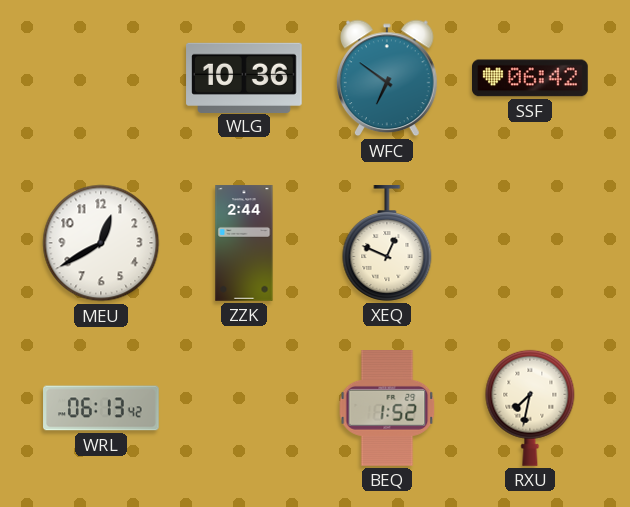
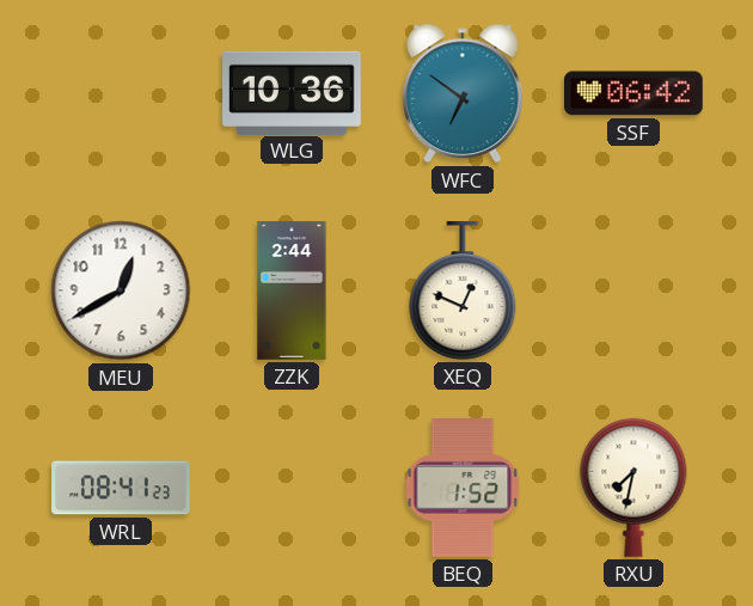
WRL: 06:13 -> 08:41 (121, 488)
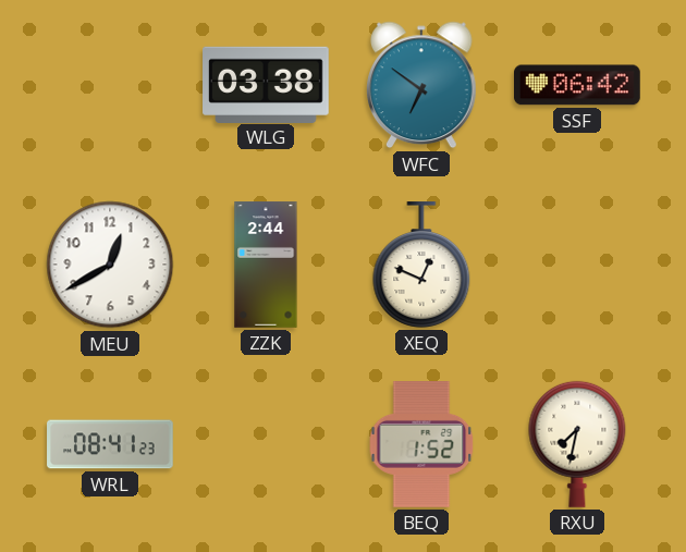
WLG: 10:36 -> 03:38 (266, 84)
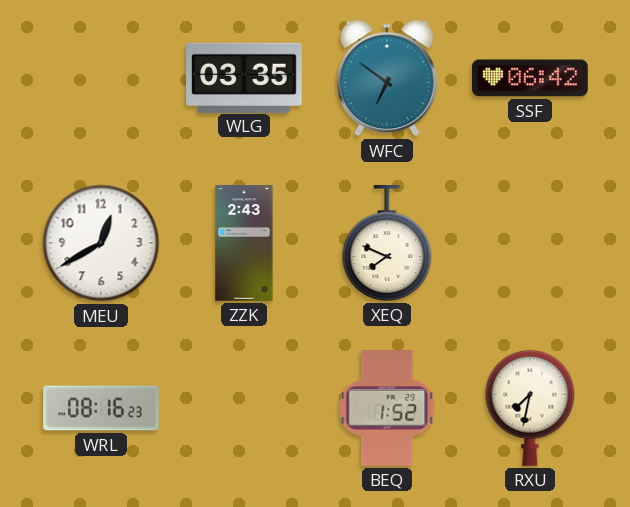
WLG: 03:38 -> 03:35 (244, 77)
ZZK: 2:44 -> 2:43 (244, 243)
XEQ: 12:49 -> 7:49 (387, 243)
WRL: 08:41 -> 08:16 (101, 408)
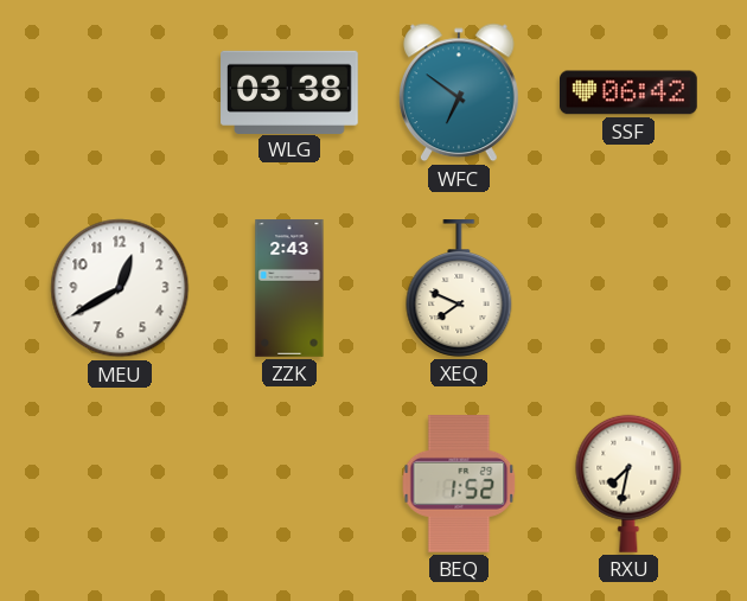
WLG: 03:35 -> 03:38 (289, 91)
WRL: 08:16 -> none (101, 408)
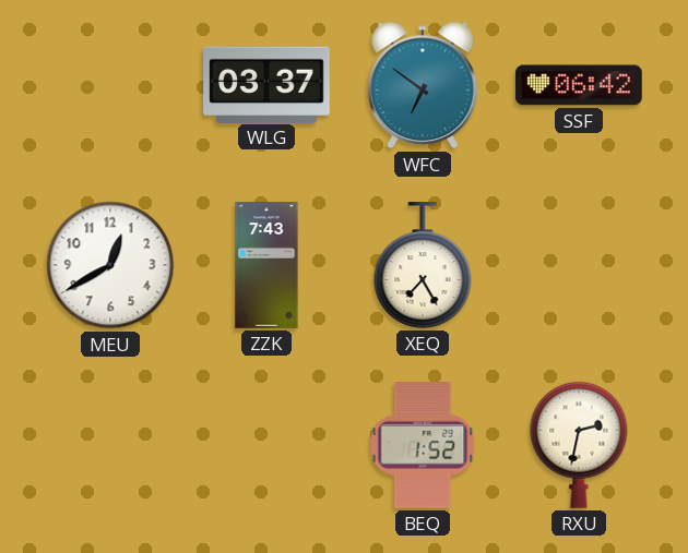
WLG: 03:38 -> 03:37 (266, 84)
ZZK: 2:43 -> 7:43 (266, 265)
XEQ: 7:49 -> 7:25 (423, 265)
RXU: 7:32 -> 2:32 (579, 445)
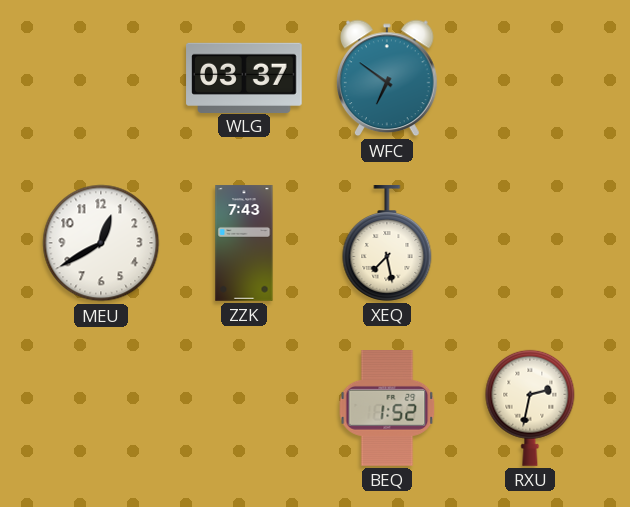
SSF: 06:42 -> none (580, 85)
XEQ: 7:25 -> 7:28 (387, 243)
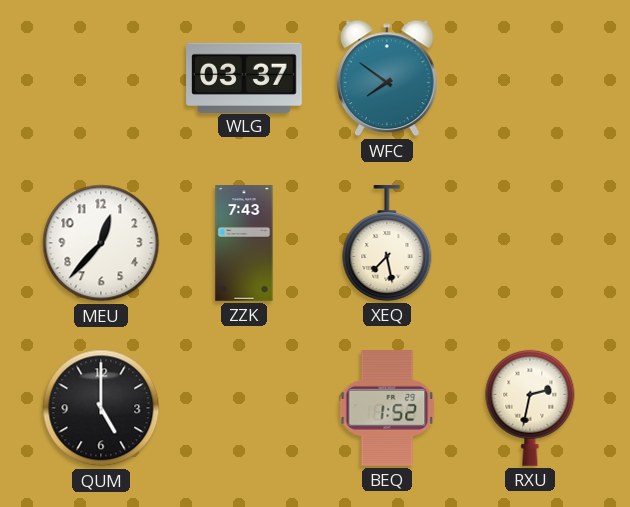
WFC: 6:51 -> 7:51 (388, 78)
MEU: 12:40 -> 12:37 (101, 243)
QUM: none -> 5:00 (101, 408)
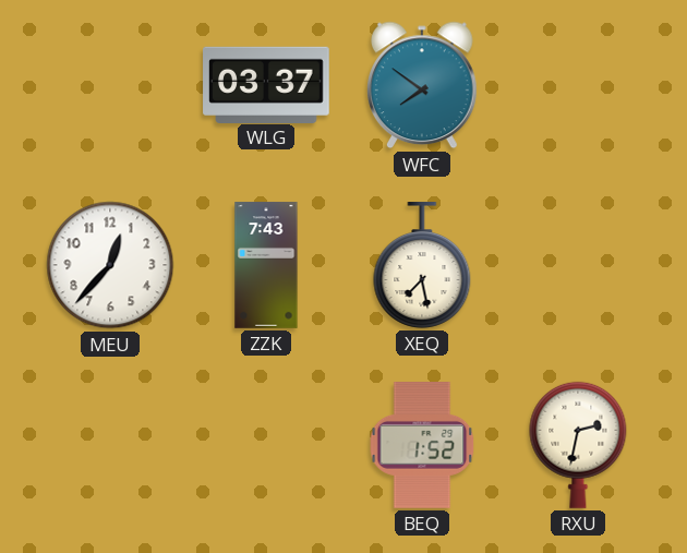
QUM: 5:00 -> none (101, 408)
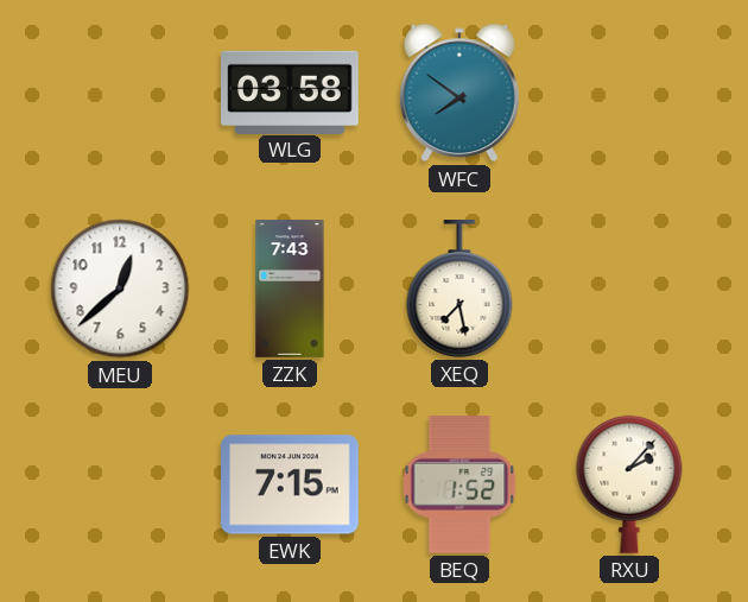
WLG: 03:37 -> 03:58 (290, 91)
MEU: 12:37 -> 12:38 (120, 289)
EWK: none -> 7:15 (291, 484)
RXU: 2:32 -> 2:07 (629, 484)
